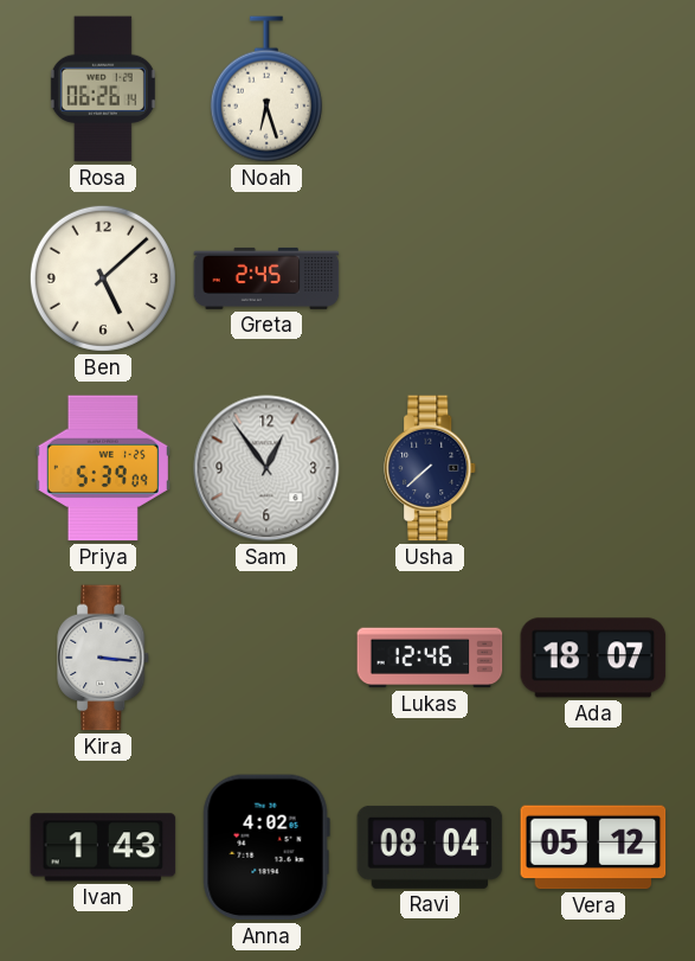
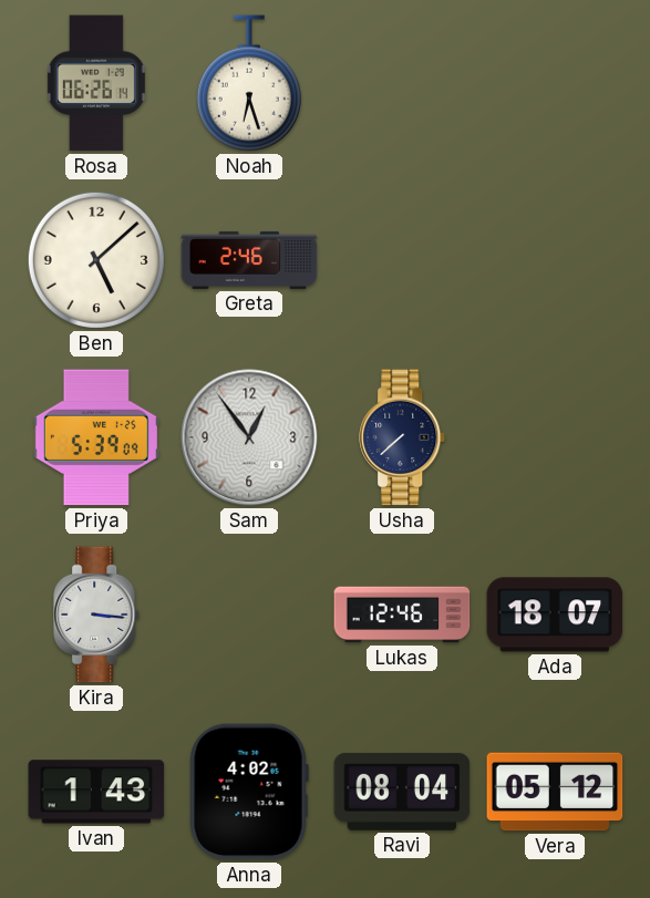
Greta: 2:45 -> 2:46 (249, 260)
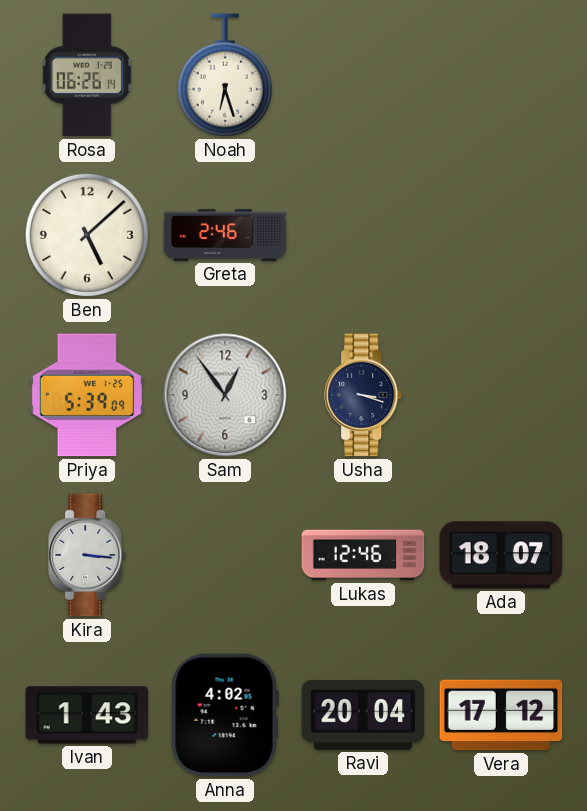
Usha: 7:38 -> 3:18 (364, 395)
Ravi: 08:04 -> 20:04 (363, 715)
Vera: 05:12 -> 17:12 (501, 715)
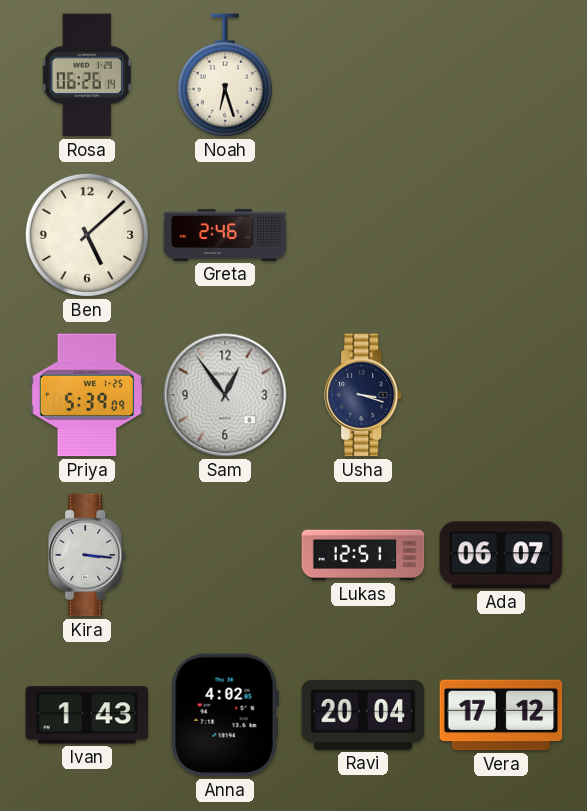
Lukas: 12:46 -> 12:51 (363, 555)
Ada: 18:07 -> 06:07 (501, 555)
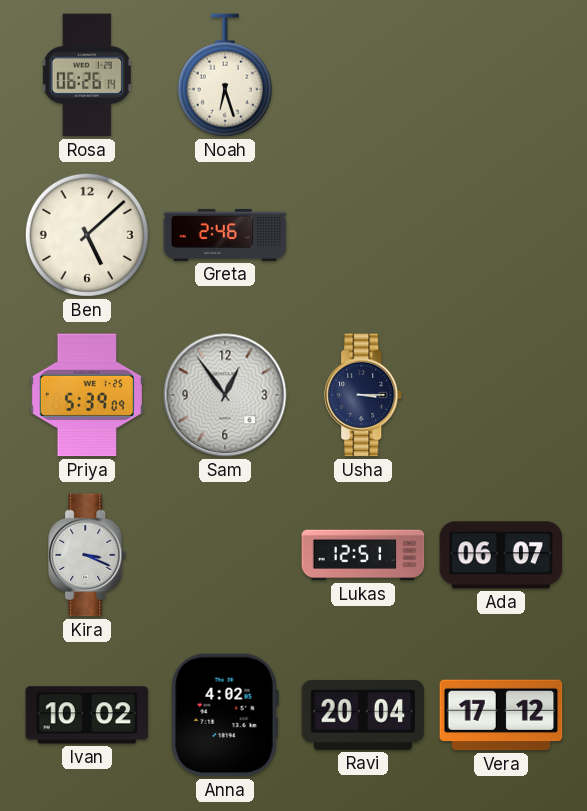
Usha: 3:18 -> 3:15 (364, 395)
Kira: 3:16 -> 3:19 (88, 555)
Ivan: 1:43 -> 10:02 (87, 715)
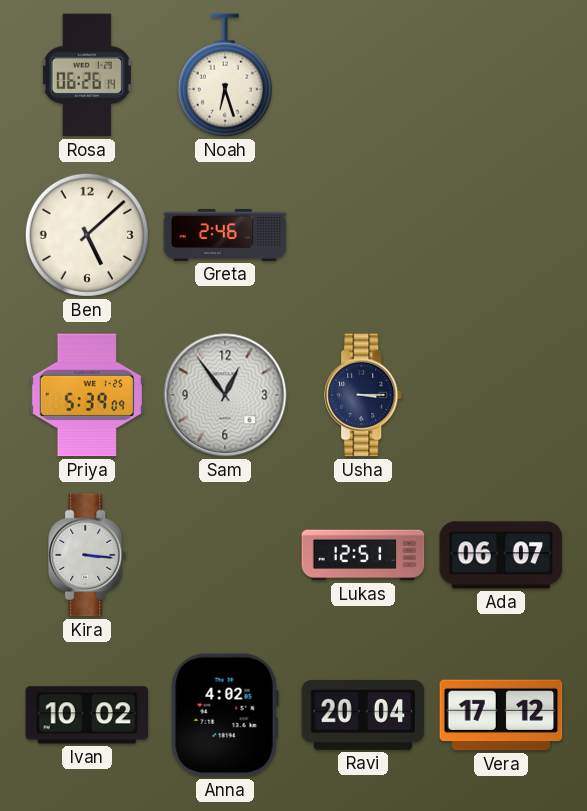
Kira: 3:19 -> 3:16 (88, 555)
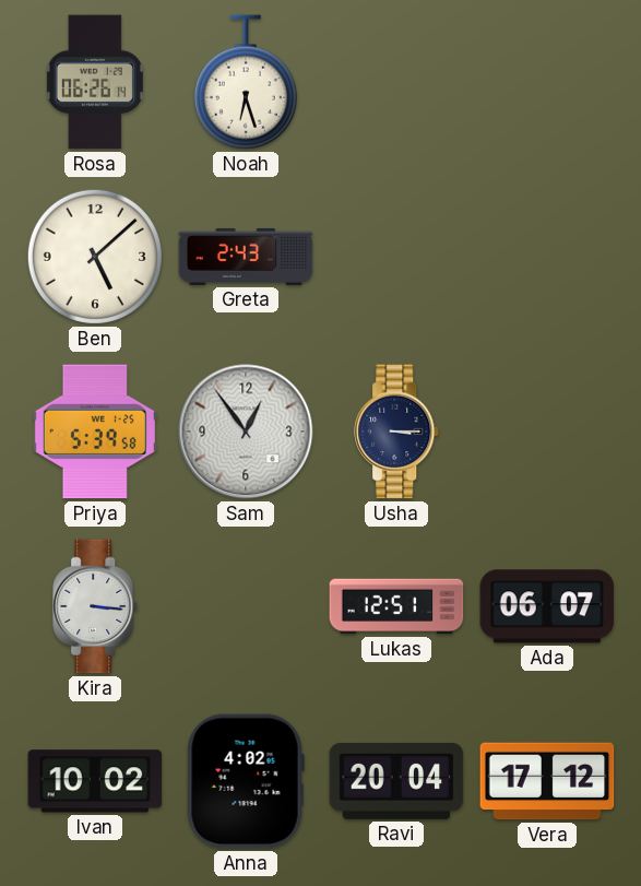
Greta: 2:46 -> 2:43 (246, 257)
Priya: 5:39:09 -> 5:39:58 (95, 432)
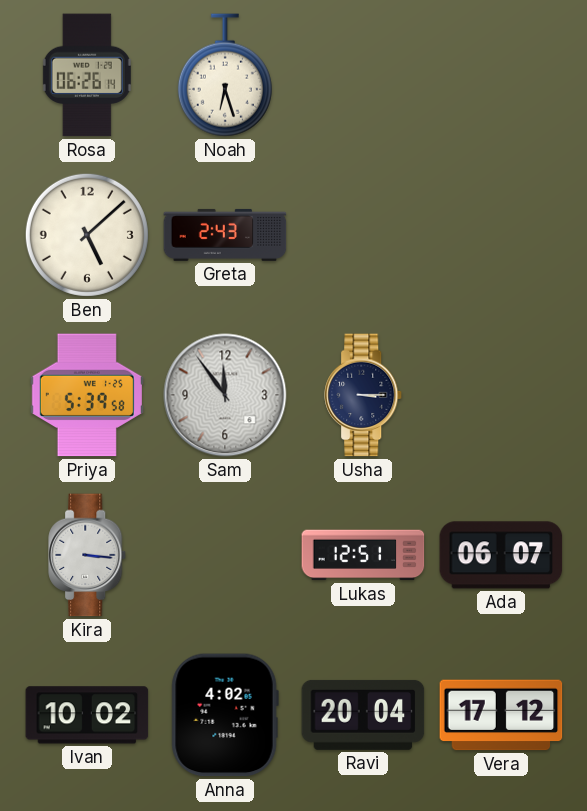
Sam: 12:54 -> 11:54 (225, 395)
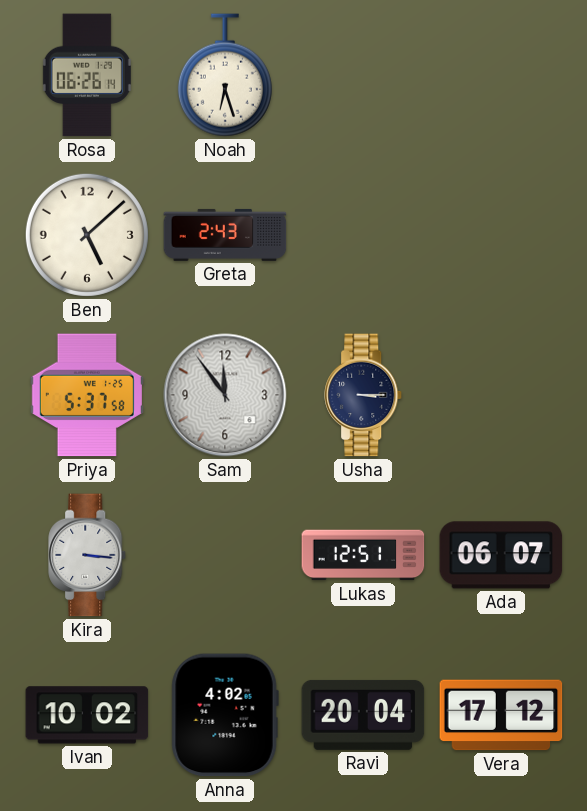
Priya: 5:39 -> 5:37 (87, 395)
